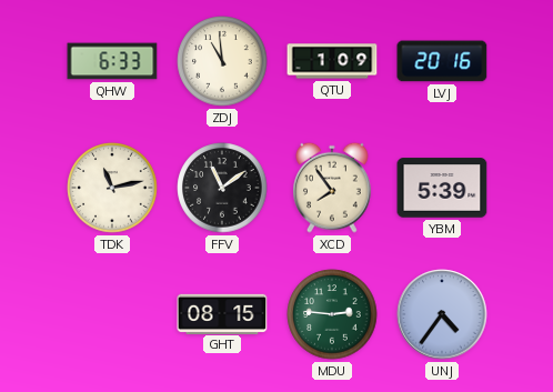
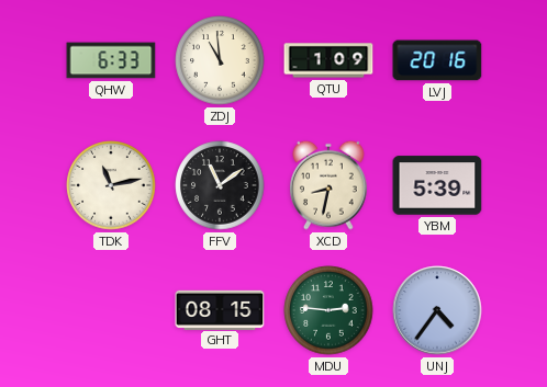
XCD: 7:54 -> 8:32 (330, 185)
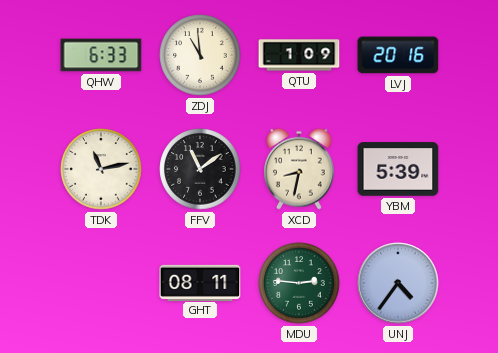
GHT: 08:15 -> 08:11 (200, 282)
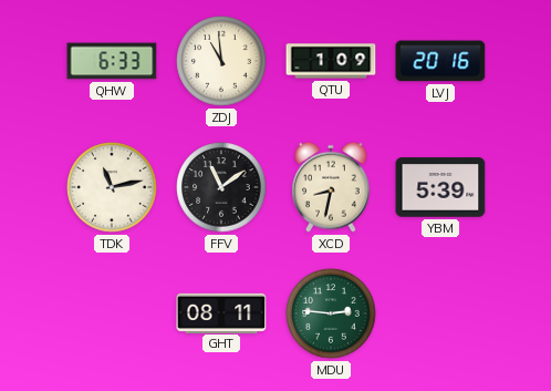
UNJ: 4:36 -> none (398, 283)
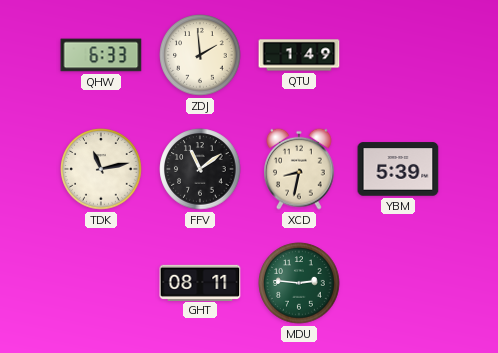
ZDJ: 10:59 -> 1:59 (200, 55)
QTU: 1:09 -> 1:49 (299, 55)
LVJ: 20:16 -> none (440, 61)
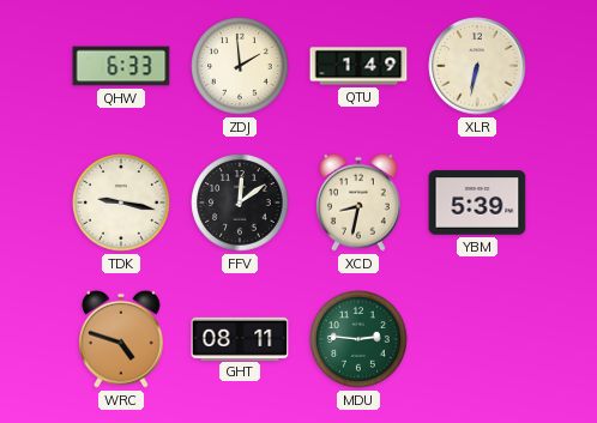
XLR: none -> 6:32 (477, 66)
TDK: 11:13 -> 9:17 (121, 203)
FFV: 11:09 -> 12:09 (240, 203)
WRC: none -> 4:48 (122, 339)
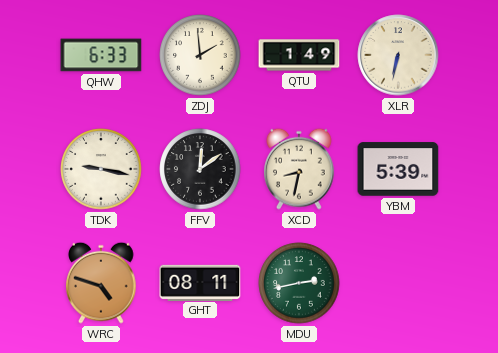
MDU: 2:46 -> 2:43 (299, 283)
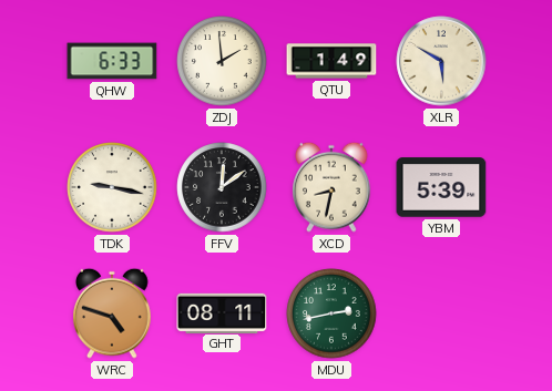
XLR: 6:32 -> 5:50 (441, 61)
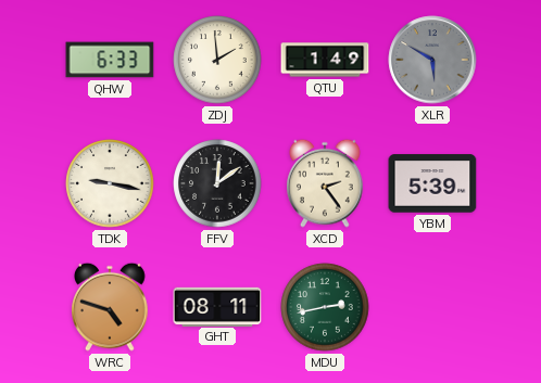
XLR dial: cream -> grey (432, 60)
XCD: 8:32 -> 2:24 (326, 183)
